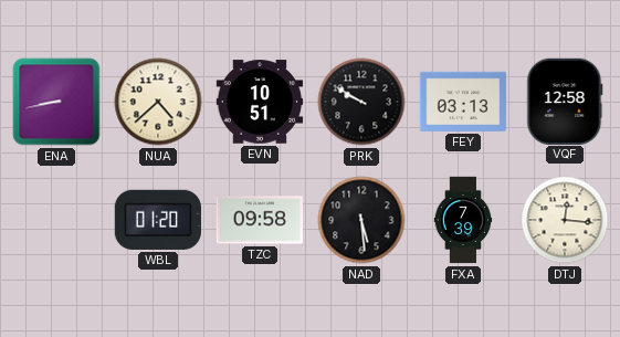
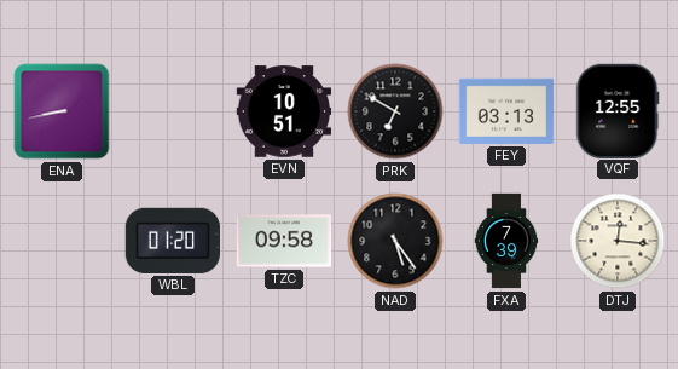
NUA: 4:38 -> none (158, 102)
PRK: 9:50 -> 6:50 (395, 111)
VQF: 12:58 -> 12:55 (618, 110)
NAD: 5:29 -> 5:24 (395, 241)
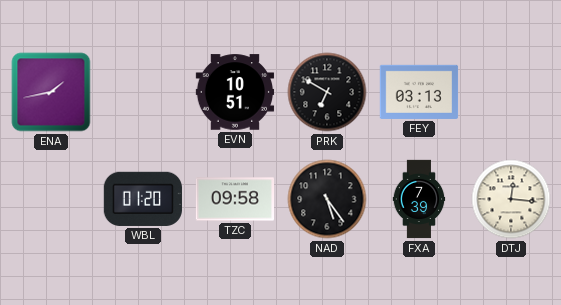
ENA: 8:43 -> 1:43 (51, 92)
VQF: 12:55 -> none (618, 110)
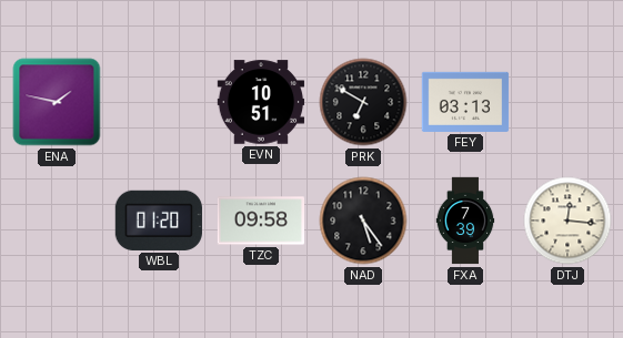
ENA: 1:43 -> 1:47 (57, 102)
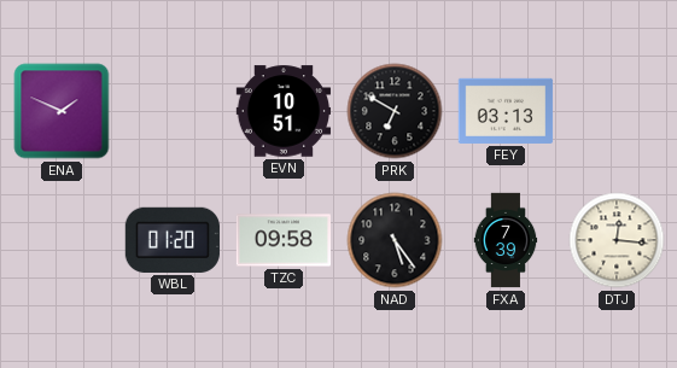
ENA: 1:47 -> 1:49 (62, 111)
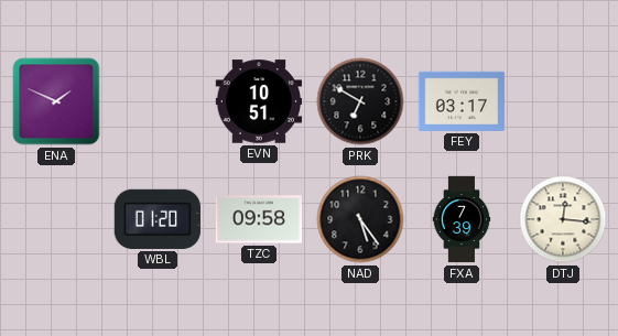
FEY: 03:13 -> 03:17 (462, 101)
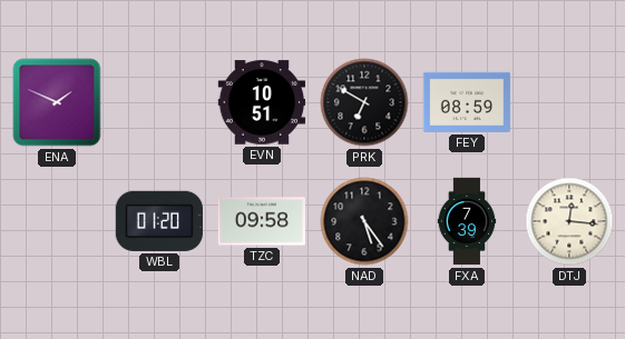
FEY: 03:17 -> 08:59 (467, 102)
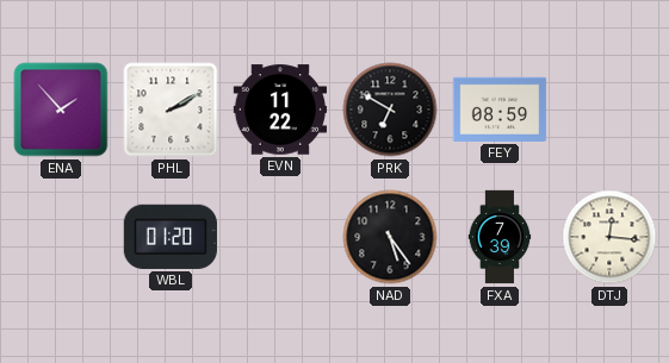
ENA: 1:49 -> 1:53 (61, 109)
PHL: none -> 2:10 (171, 109)
EVN: 10:51 -> 11:22 (280, 109)
TZC: 09:58 -> none (261, 221)
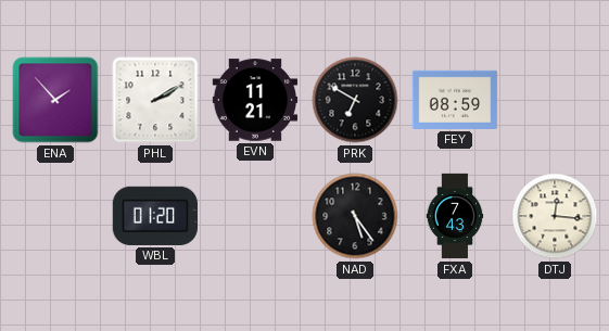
EVN: 11:22 -> 11:21 (255, 100)
FXA: 7:39 -> 7:43 (455, 216)
